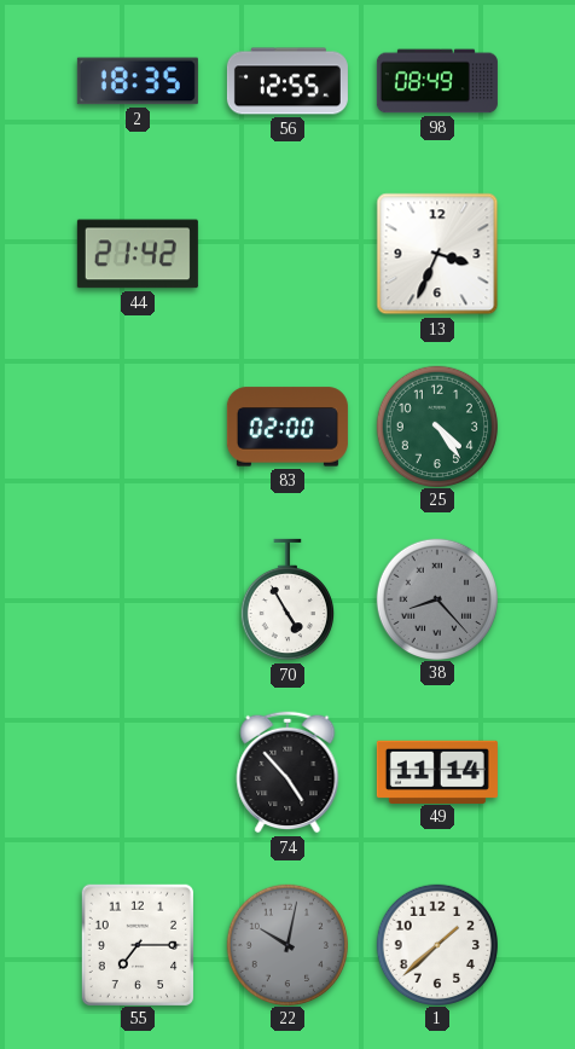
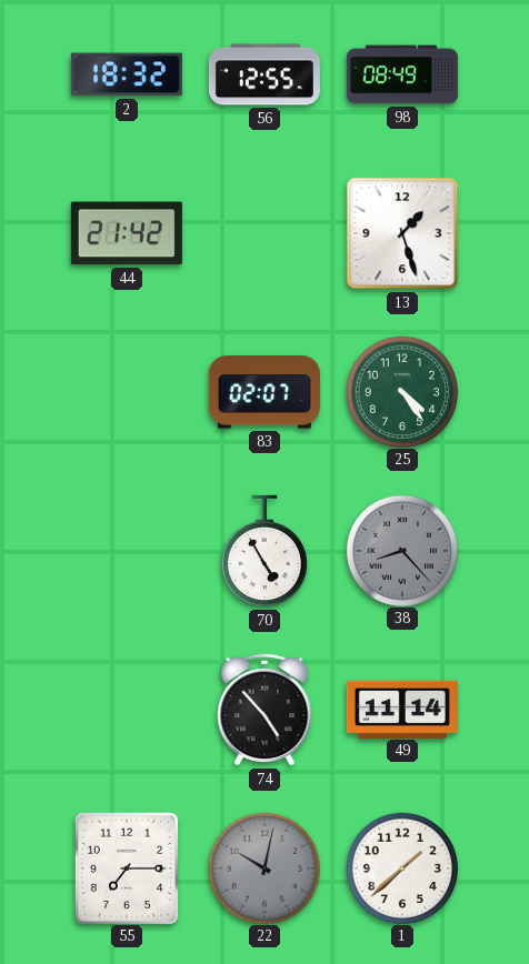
2: 18:35 -> 18:32 (127, 74)
13: 3:34 -> 1:27 (402, 233)
83: 02:00 -> 02:07 (264, 392)
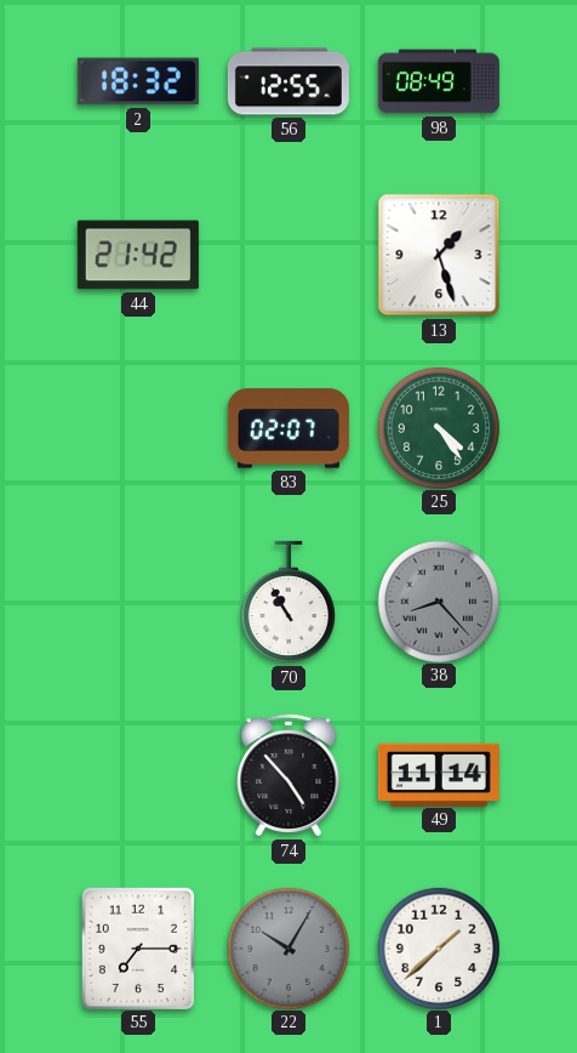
70: 4:55 -> 10:55 (287, 602)
22: 10:02 -> 10:05 (287, 947)
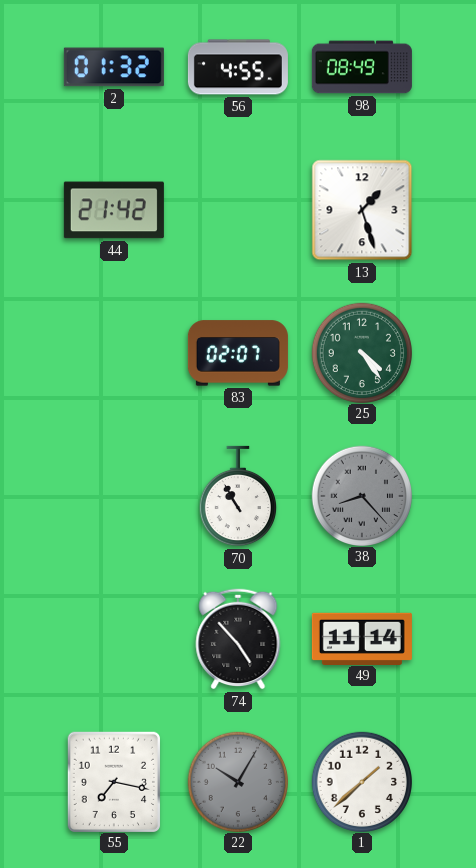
2: 18:32 -> 01:32 (114, 67)
56: 12:55 -> 4:55 (238, 67)
55: 7:15 -> 7:17 (113, 781)
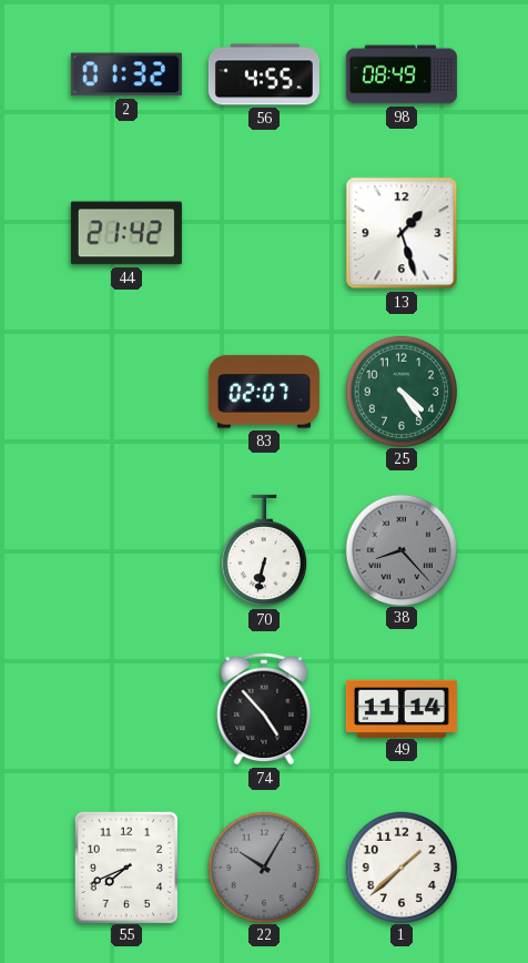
70: 10:55 -> 6:32 (263, 550)
55: 7:17 -> 7:41 (125, 866)
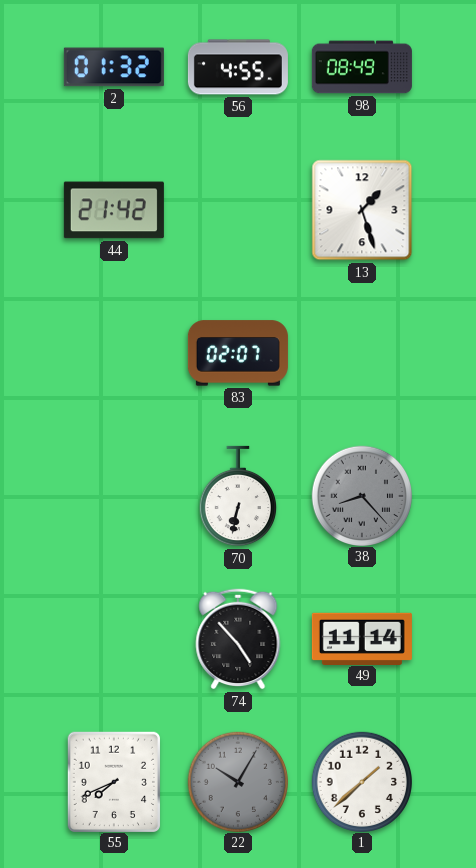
25: 4:24 -> none (400, 391)
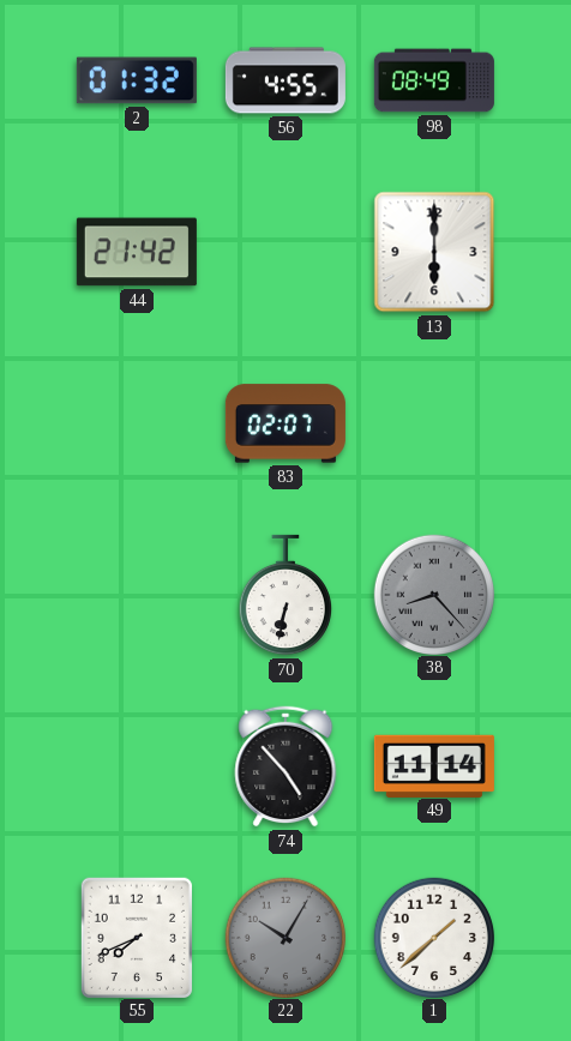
13: 1:27 -> 6:00 (434, 252)
